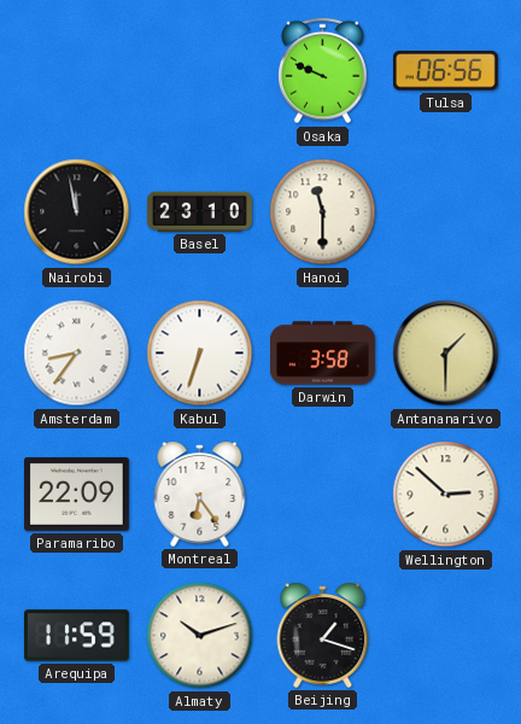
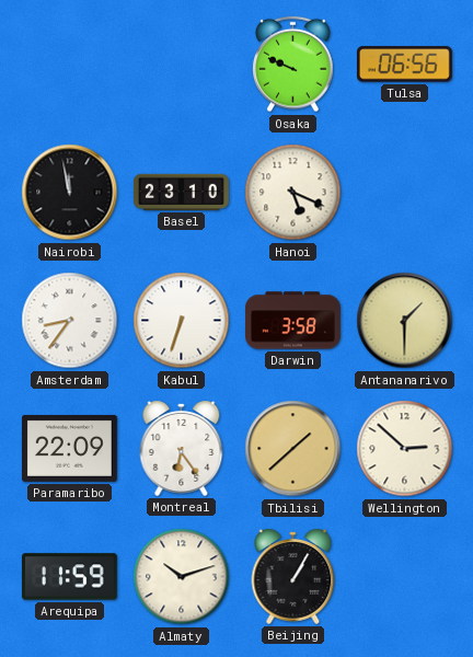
Hanoi: 11:30 -> 5:19 (293, 193)
Tbilisi: none -> 1:38 (293, 449)
Beijing: 1:18 -> 1:05 (293, 576)
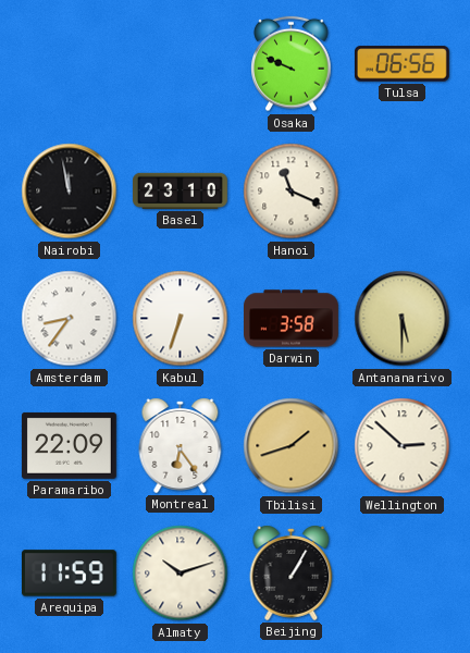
Hanoi: 5:19 -> 11:19 (292, 192)
Antananarivo: 1:30 -> 5:30 (403, 319)
Tbilisi: 1:38 -> 1:42 (292, 446)
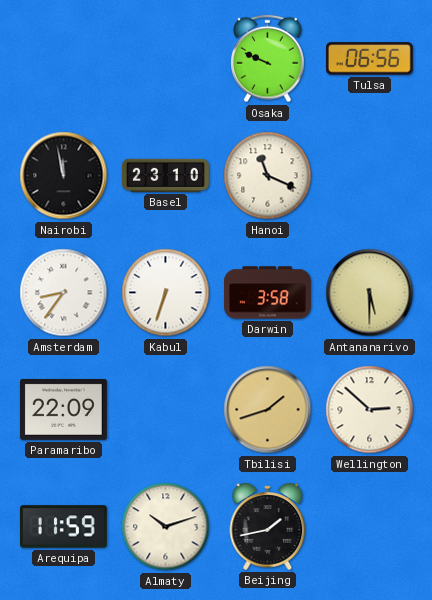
Montreal: 6:24 -> none (181, 445)
Beijing: 1:05 -> 1:43 (268, 526)
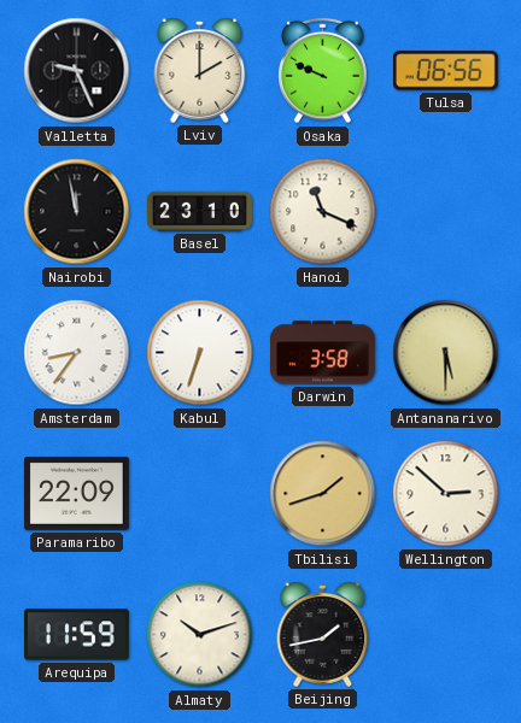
Valletta: none -> 9:26 (77, 71)
Lviv: none -> 2:00 (200, 70)
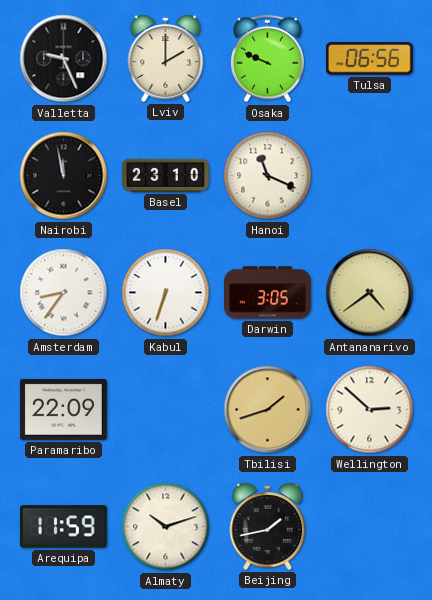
Darwin: 3:58 -> 3:05 (268, 293)
Antananarivo: 5:30 -> 4:39 (370, 293)
